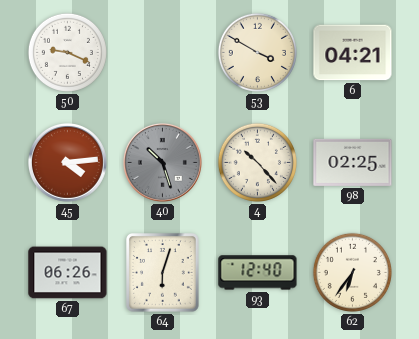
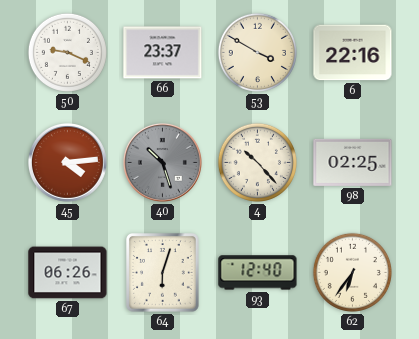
66: none -> 23:37 (163, 53)
6: 04:21 -> 22:16 (353, 53)
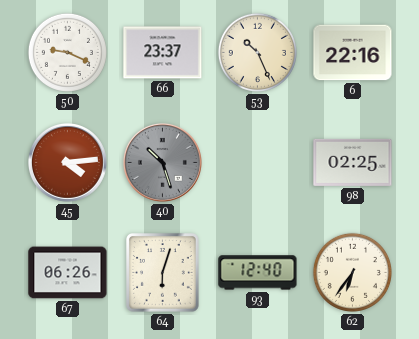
53: 3:50 -> 10:26 (257, 52)
4: 10:23 -> none (257, 162)
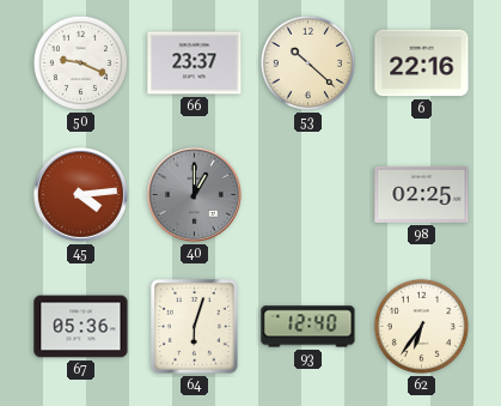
53: 10:26 -> 10:22 (307, 62)
40: 10:27 -> 1:00 (195, 195)
67: 06:26 -> 05:36 (81, 327)
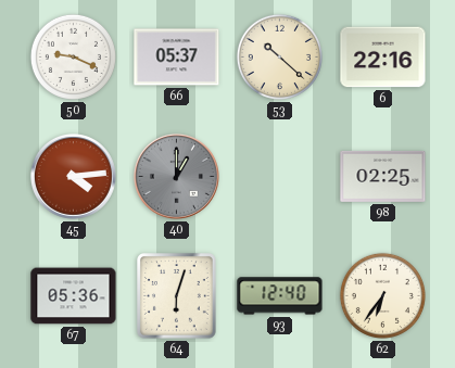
66: 23:37 -> 05:37 (177, 58)
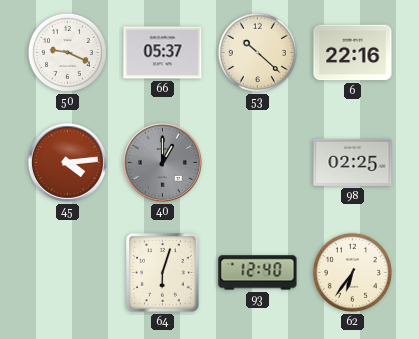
67: 05:36 -> none (74, 296)
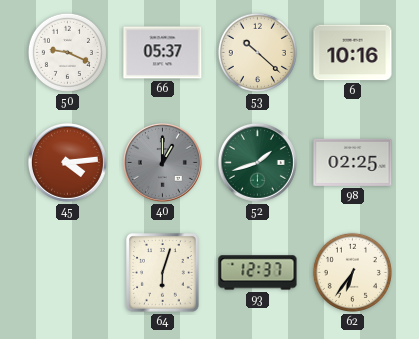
6: 22:16 -> 10:16 (353, 53)
52: none -> 1:42 (258, 163)
93: 12:40 -> 12:37 (258, 273)
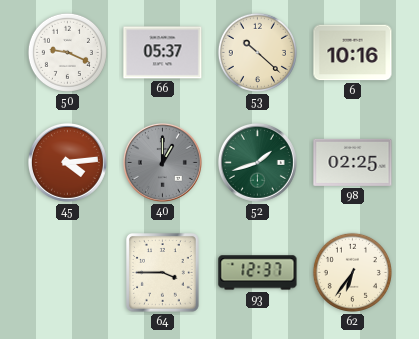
64: 6:03 -> 3:45 (163, 273)
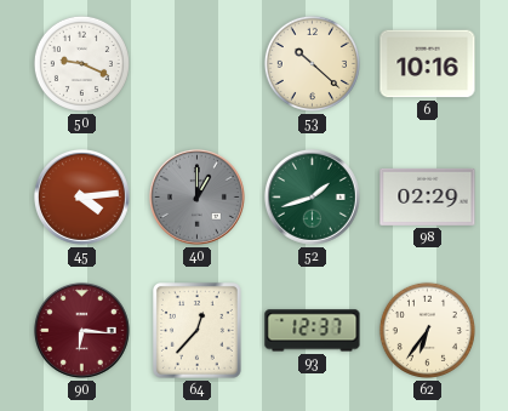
66: 05:37 -> none (163, 53)
98: 02:25 -> 02:29 (428, 196)
90: none -> 6:16 (82, 331)
64: 3:45 -> 12:37 (198, 331)
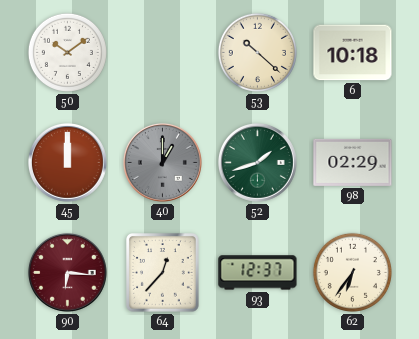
50: 9:19 -> 10:09 (67, 52)
6: 10:16 -> 10:18 (353, 53)
45: 4:14 -> 12:00 (68, 163)
